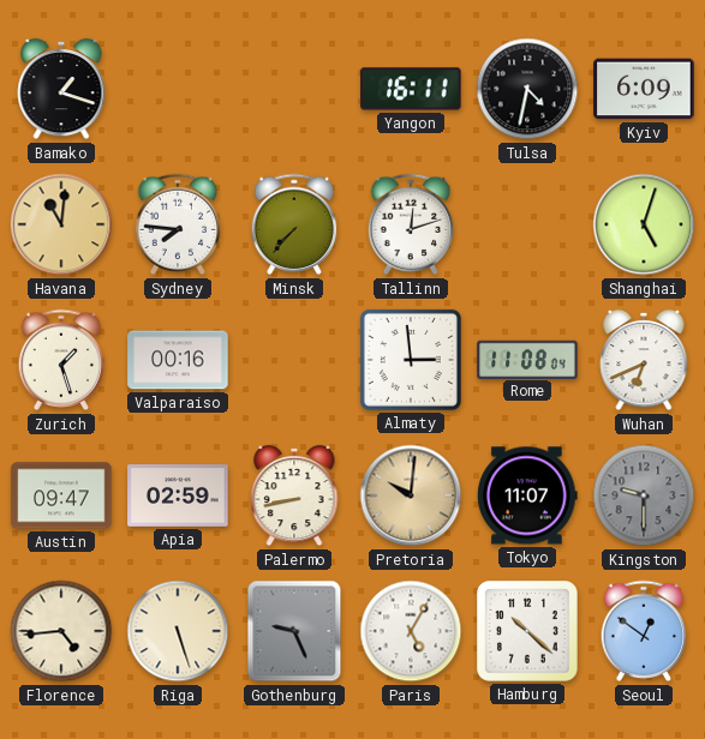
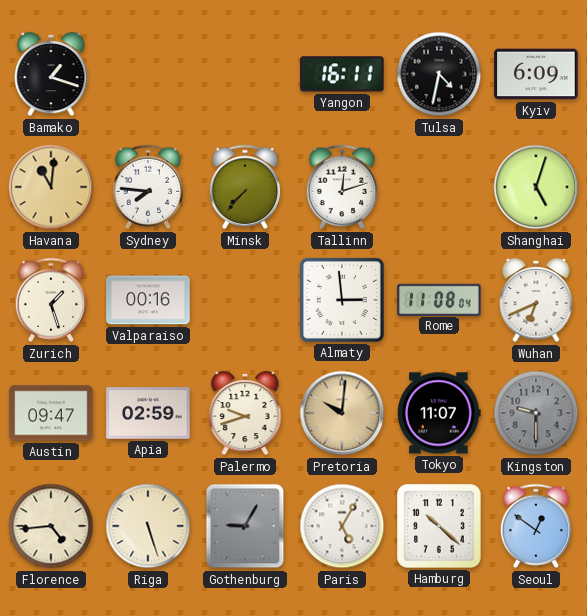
Palermo: 8:43 -> 9:42 (245, 413)
Gothenburg: 9:26 -> 9:05 (245, 526)
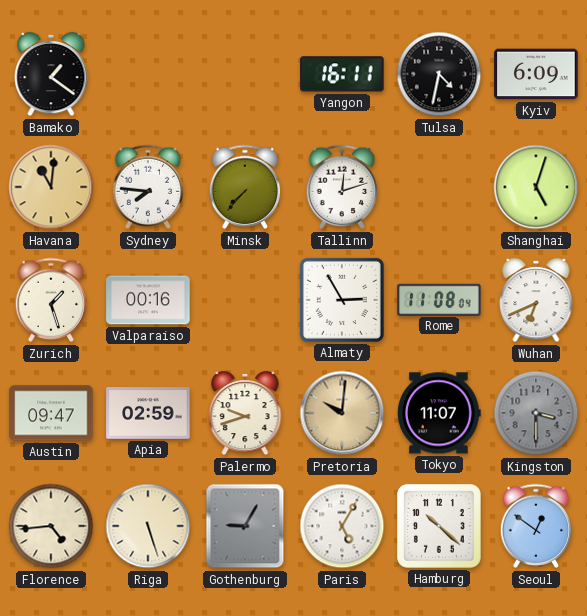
Bamako: 1:18 -> 1:21 (51, 74)
Almaty: 2:59 -> 2:55 (342, 300)
Kingston: 9:30 -> 3:30 (536, 413)
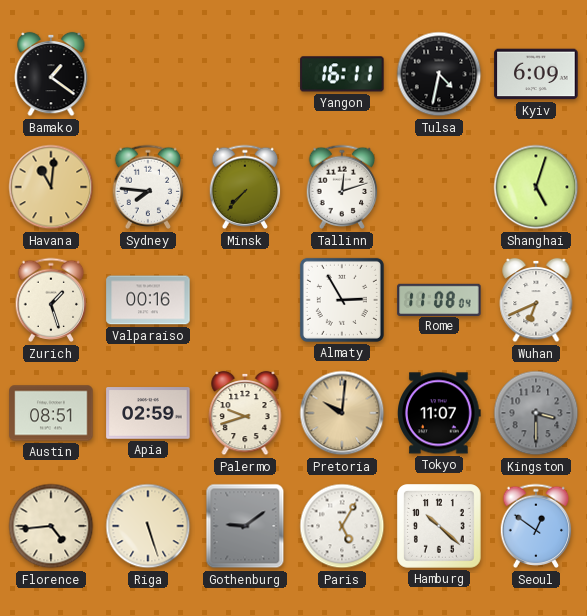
Austin: 09:47 -> 08:51 (51, 413)
Gothenburg: 9:05 -> 9:09 (245, 526)
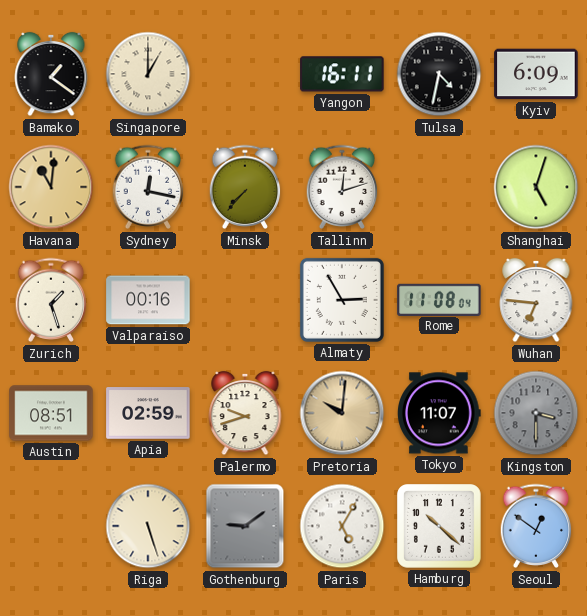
Singapore: none -> 1:00 (148, 74)
Sydney: 7:46 -> 12:17 (148, 187)
Wuhan: 6:41 -> 6:46 (536, 300)
Florence: 4:44 -> none (51, 526)
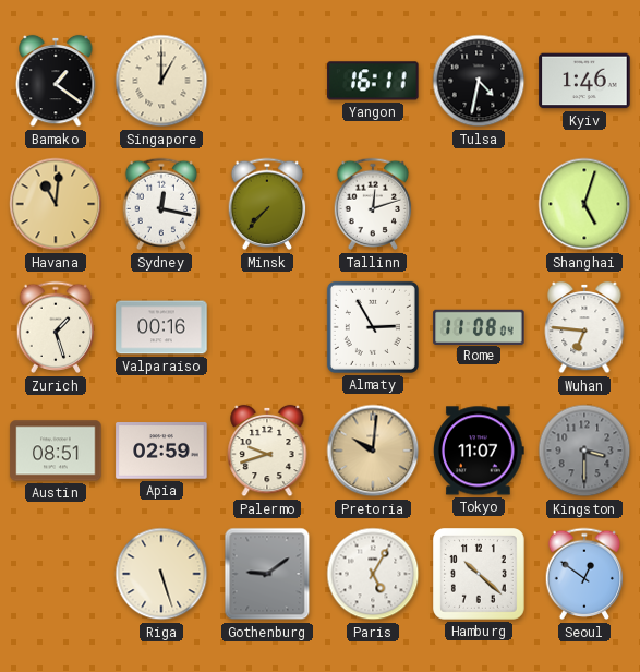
Kyiv: 6:09 -> 1:46 (584, 81)
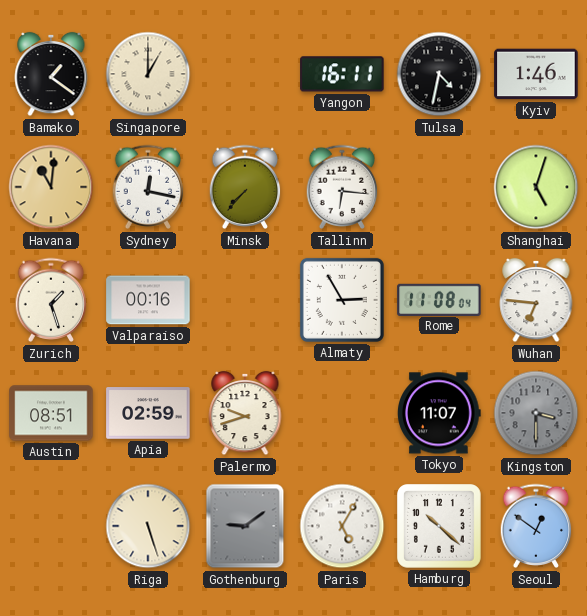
Tallinn: 12:12 -> 6:16 (342, 187)
Pretoria: 10:01 -> none (373, 451)
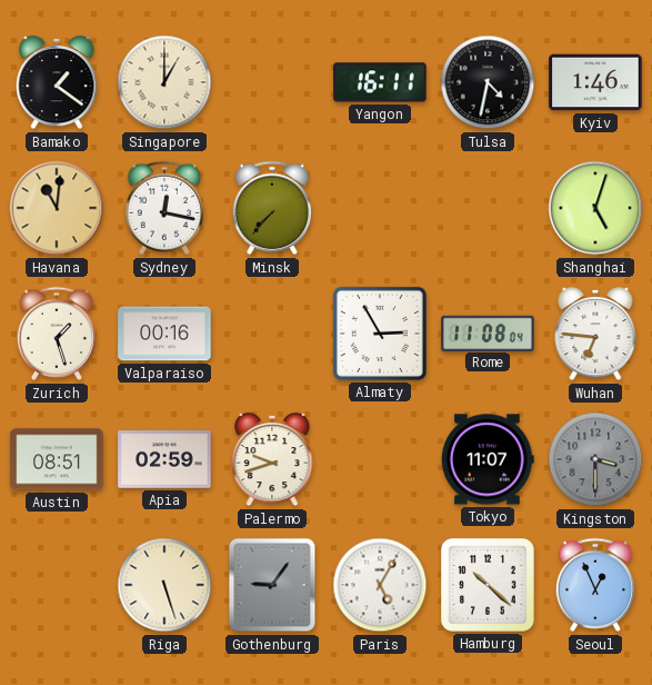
Tallinn: 6:16 -> none (342, 187)
Gothenburg: 9:09 -> 9:06 (272, 585)
Seoul: 12:51 -> 12:56 (595, 585)
